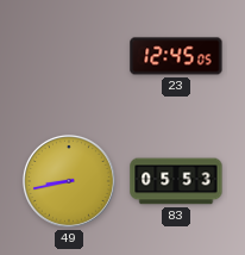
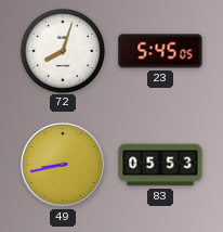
72: none -> 8:03 (62, 50)
23: 12:45 -> 5:45 (160, 51)
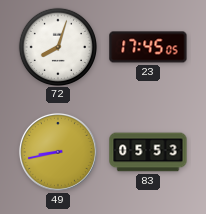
23: 5:45 -> 17:45 (148, 47)
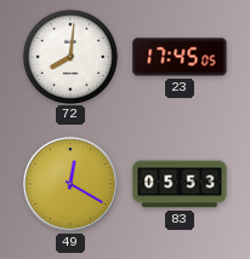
72: 8:03 -> 8:01 (69, 56)
49: 8:43 -> 12:20 (70, 184)
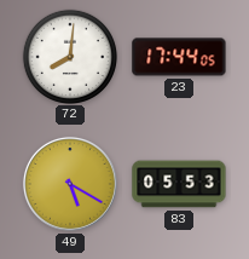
23: 17:45 -> 17:44 (179, 57)
49: 12:20 -> 5:20 (70, 184)
